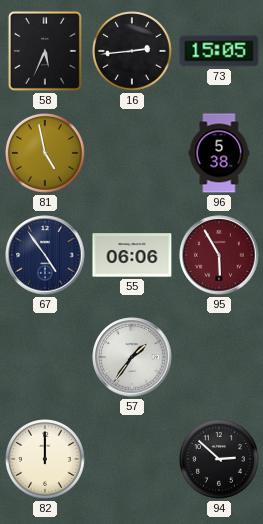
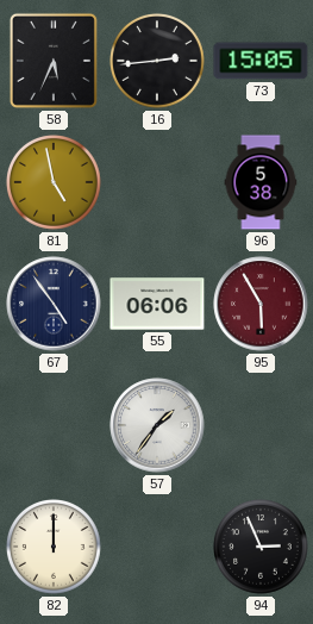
94: 2:52 -> 2:56 (262, 548)
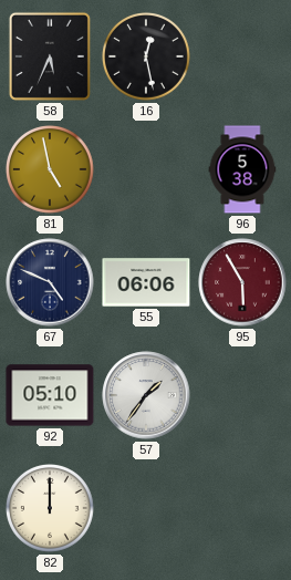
16: 2:44 -> 12:28 (147, 58)
73: 15:05 -> none (261, 61)
67: 4:54 -> 4:49 (50, 282)
92: none -> 05:10 (50, 395)
94: 2:56 -> none (262, 548)
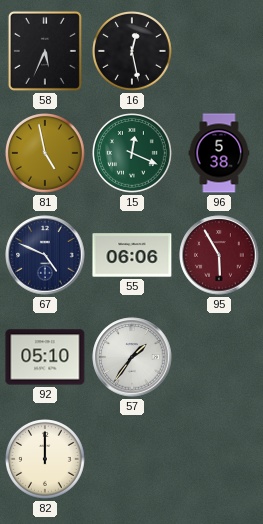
15: none -> 12:19 (133, 154)
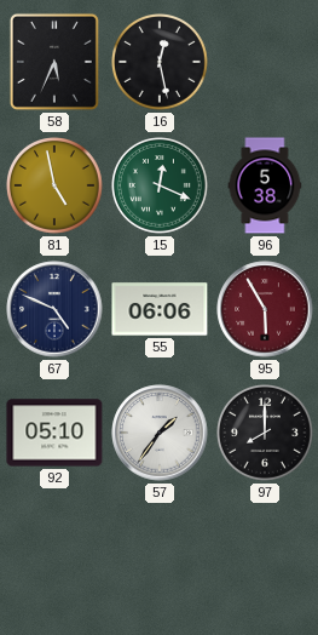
97: none -> 8:00 (266, 434)
82: 12:00 -> none (46, 460)
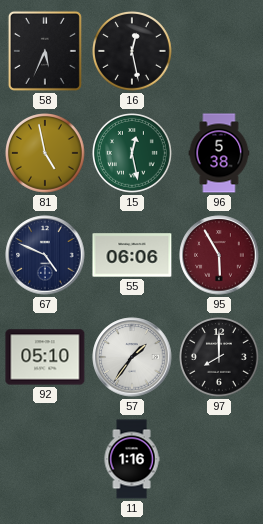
15: 12:19 -> 12:28 (133, 154)
11: none -> 1:16 (132, 459)
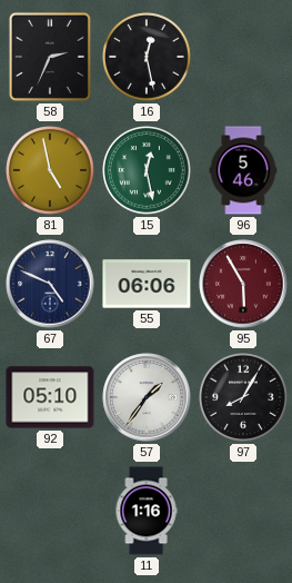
58: 5:34 -> 2:34 (50, 57)
96: 5:38 -> 5:46 (243, 170)
97: 8:00 -> 8:05 (244, 398)
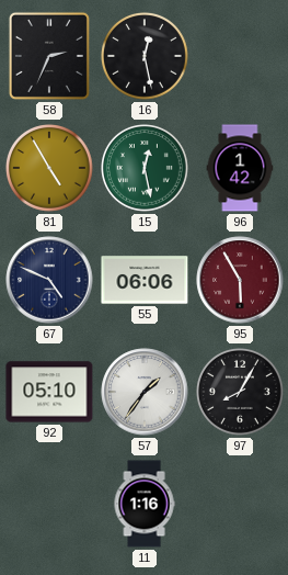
81: 4:58 -> 4:55 (50, 169)
96: 5:46 -> 1:42 (240, 168)
